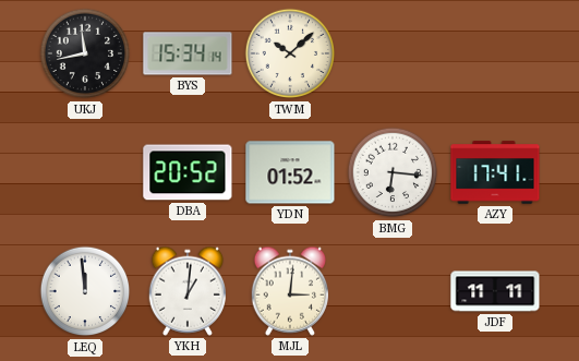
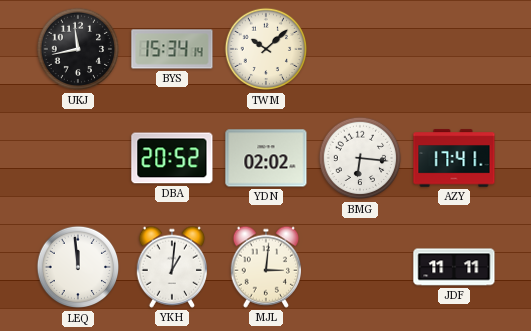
YDN: 01:52 -> 02:02 (266, 158)
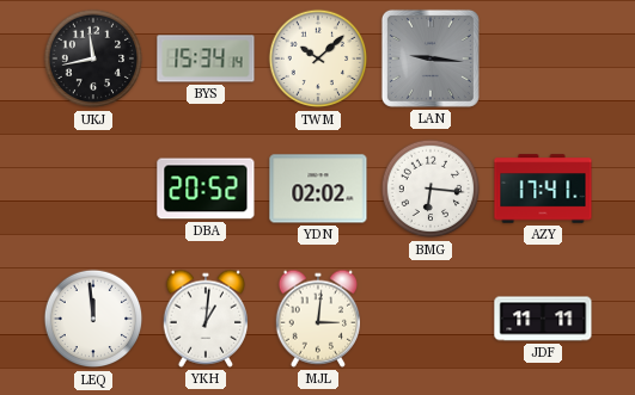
LAN: none -> 9:16 (431, 58)
